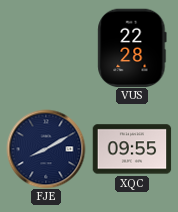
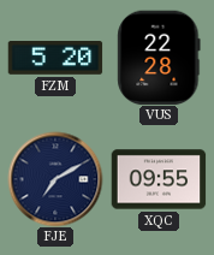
FZM: none -> 5:20 (55, 59)
FJE: 8:10 -> 7:10 (55, 179)
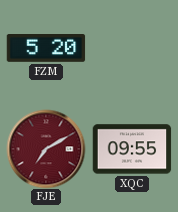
VUS: 22:28 -> none (159, 58)
FJE dial: navy -> burgundy (46, 149)
